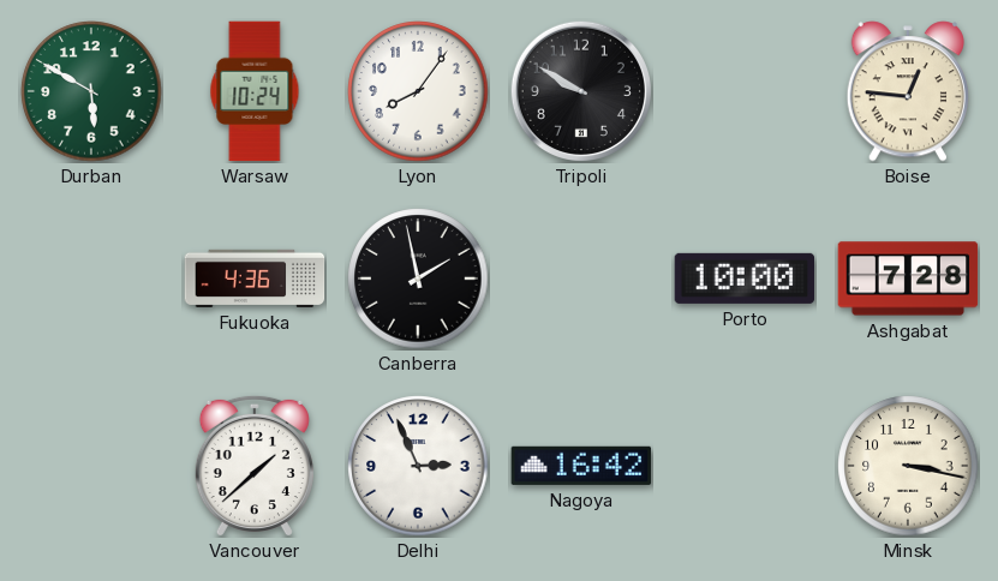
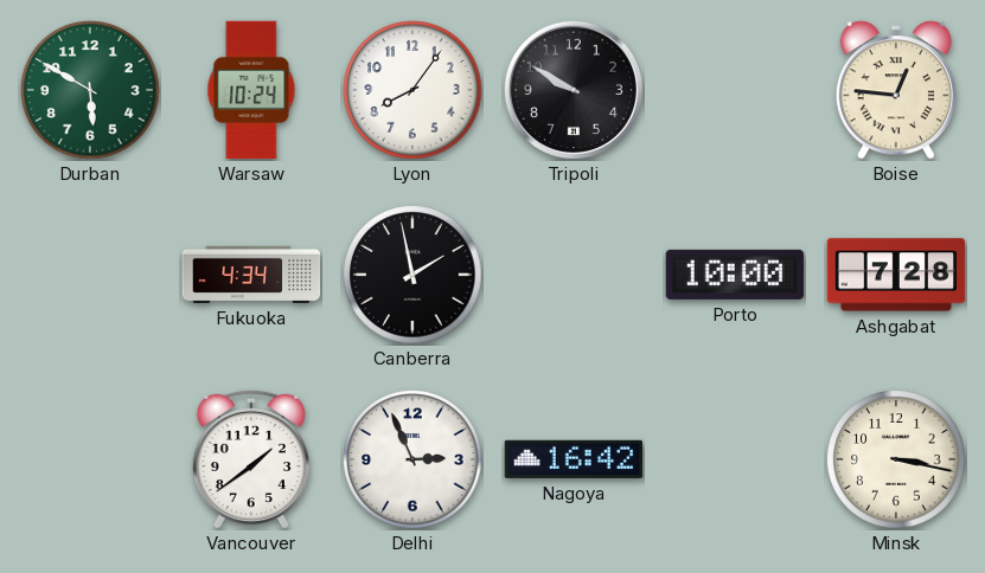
Fukuoka: 4:36 -> 4:34 (251, 275)
Vancouver: 1:38 -> 1:39 (251, 459)
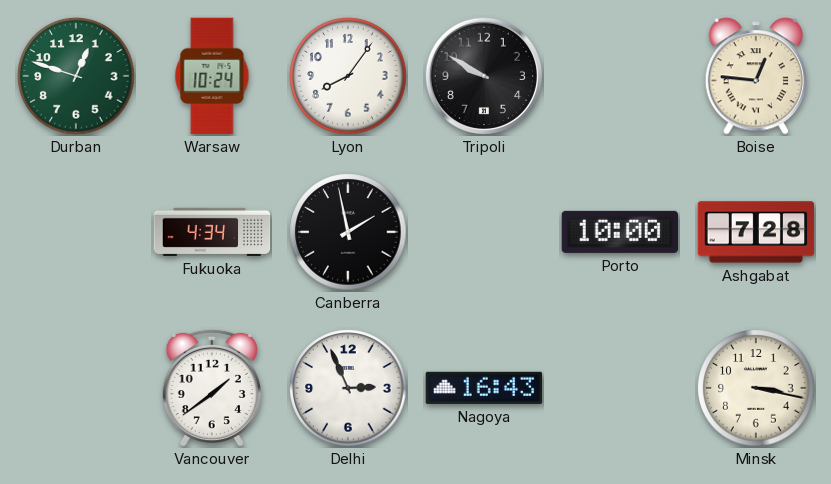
Durban: 5:50 -> 12:48 (76, 76)
Nagoya: 16:42 -> 16:43 (484, 388)
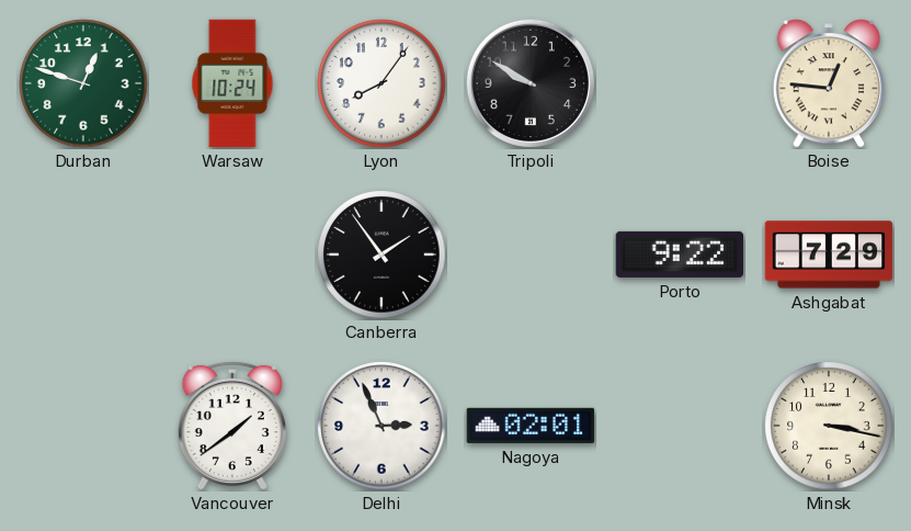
Fukuoka: 4:34 -> none (212, 232)
Canberra: 1:58 -> 1:54 (382, 255)
Porto: 10:00 -> 9:22 (680, 255)
Ashgabat: 7:28 -> 7:29 (829, 255)
Nagoya: 16:43 -> 02:01 (531, 426)
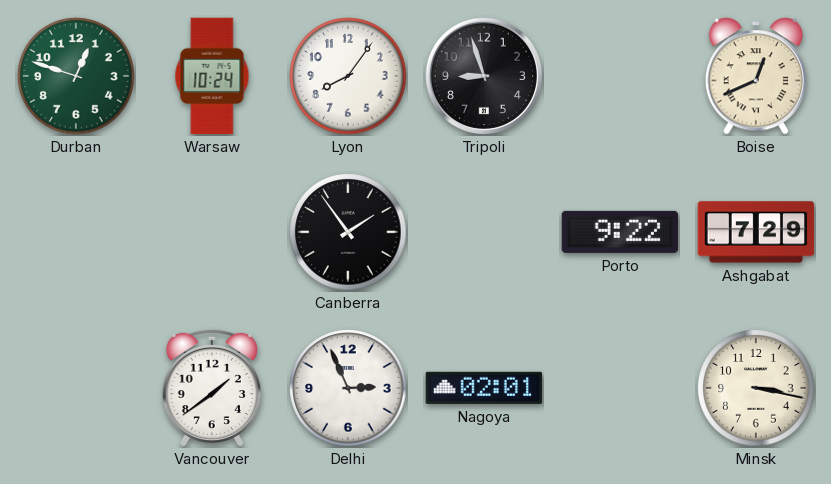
Tripoli: 9:50 -> 8:57 (484, 76)
Boise: 12:46 -> 12:41 (756, 76)
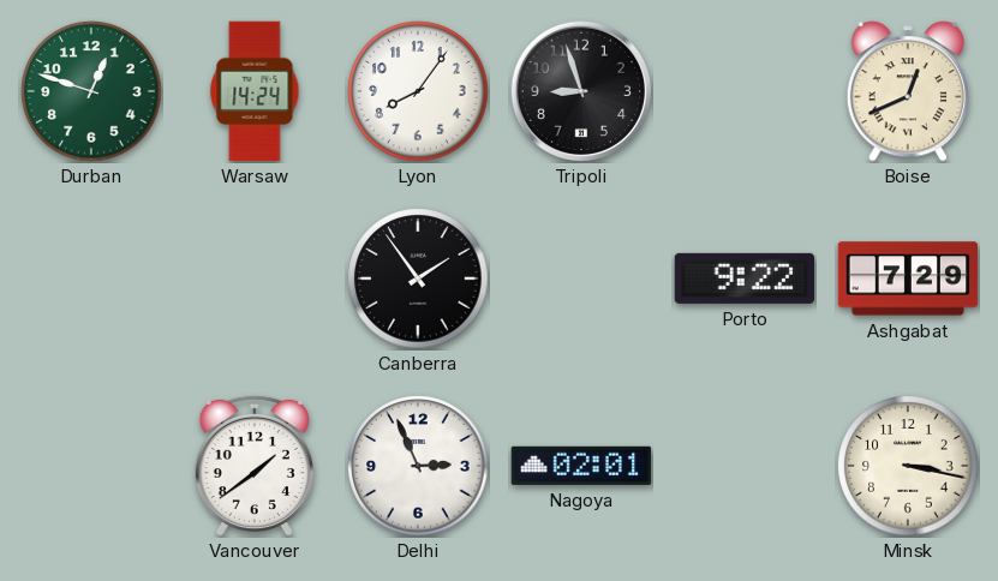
Warsaw: 10:24 -> 14:24 (255, 91)
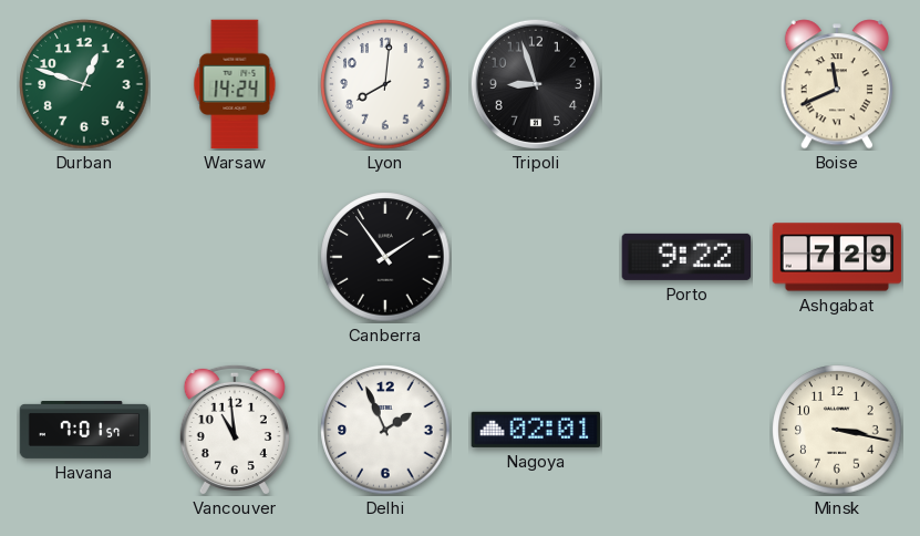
Lyon: 8:06 -> 8:01 (385, 84)
Boise: 12:41 -> 11:41 (837, 84)
Havana: none -> 7:01 (84, 431)
Vancouver: 1:39 -> 10:59 (235, 430)
Delhi: 2:56 -> 1:56 (385, 430)
